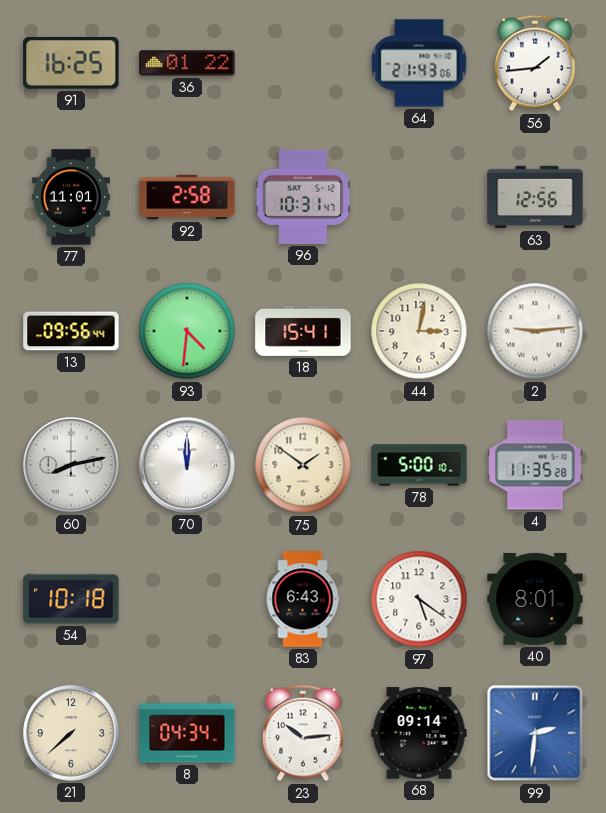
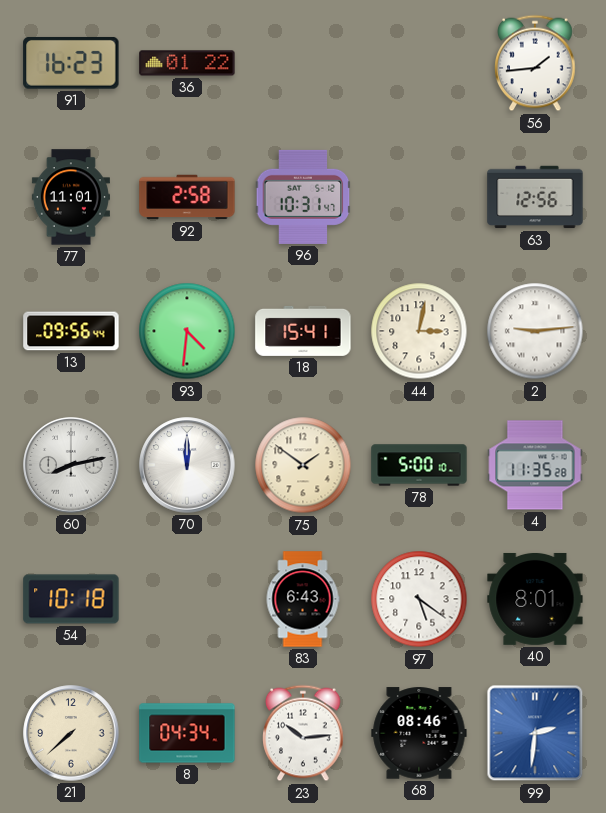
91: 16:25 -> 16:23 (71, 63)
64: 21:43 -> none (419, 63)
68: 09:14 -> 08:46 (419, 733)
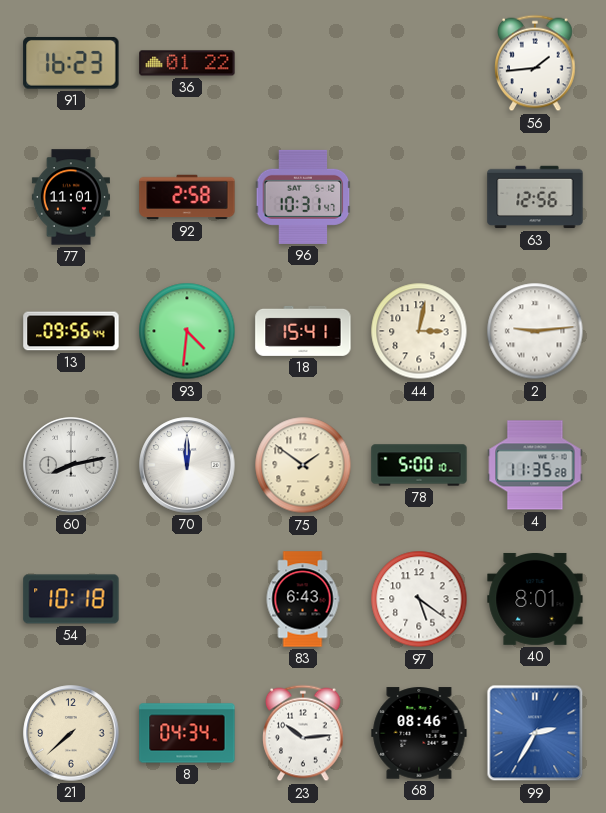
99: 2:31 -> 2:35 (535, 733)
